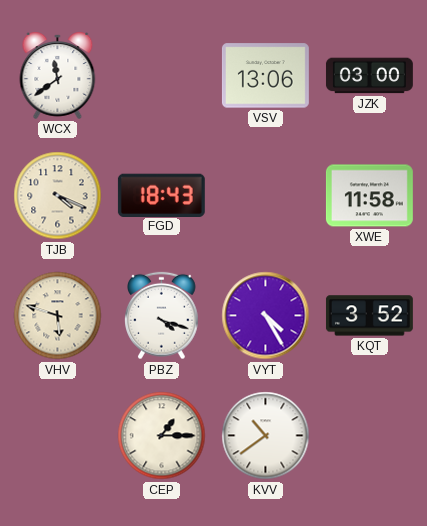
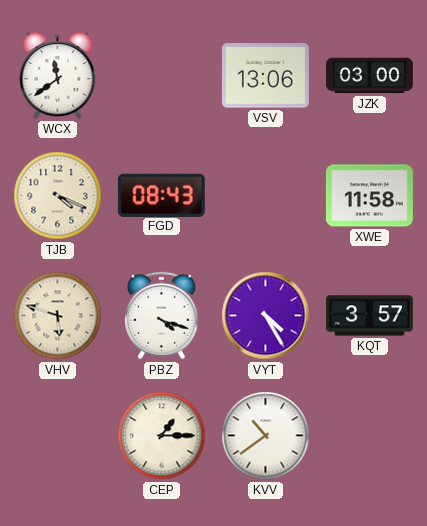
FGD: 18:43 -> 08:43 (161, 195)
KQT: 3:52 -> 3:57 (369, 316)
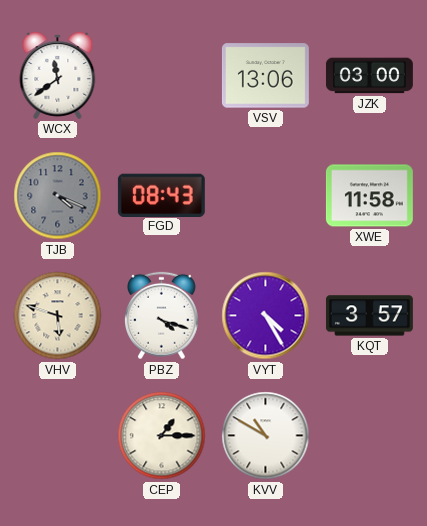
TJB dial: cream -> grey (58, 196)
KVV: 10:39 -> 10:50 (266, 436)
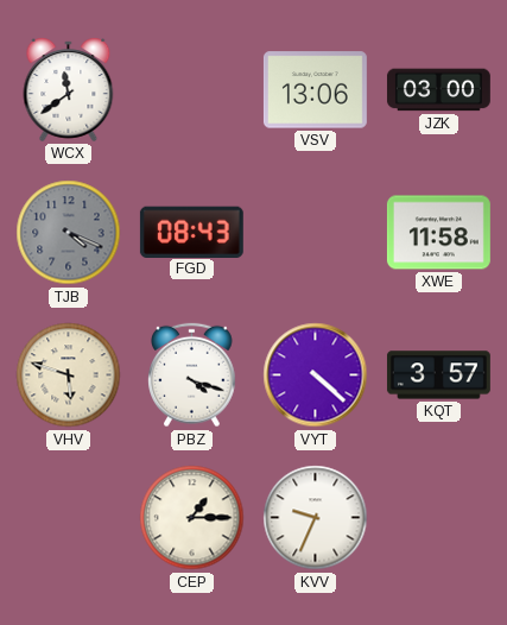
VYT: 4:25 -> 4:22 (316, 375)
KVV: 10:50 -> 9:34 (316, 518)
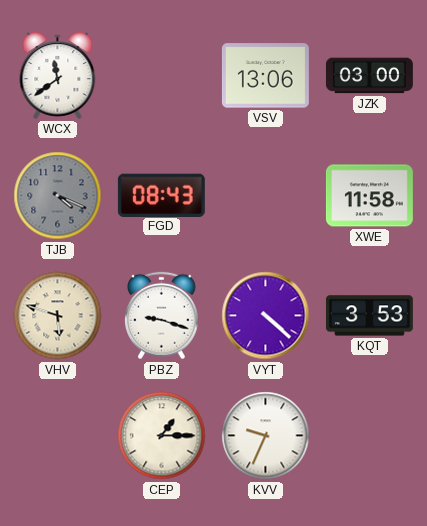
PBZ: 4:18 -> 9:18 (162, 316)
KQT: 3:57 -> 3:53 (369, 316)
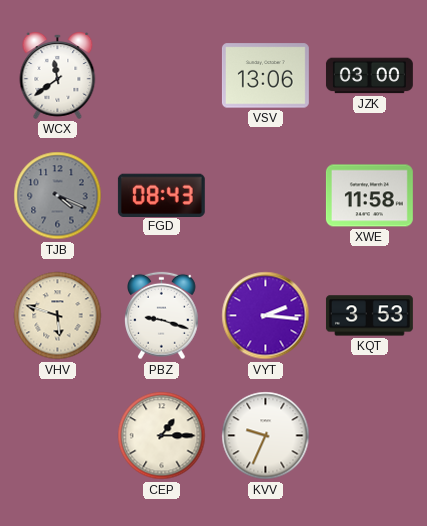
VYT: 4:22 -> 2:16 (266, 316)
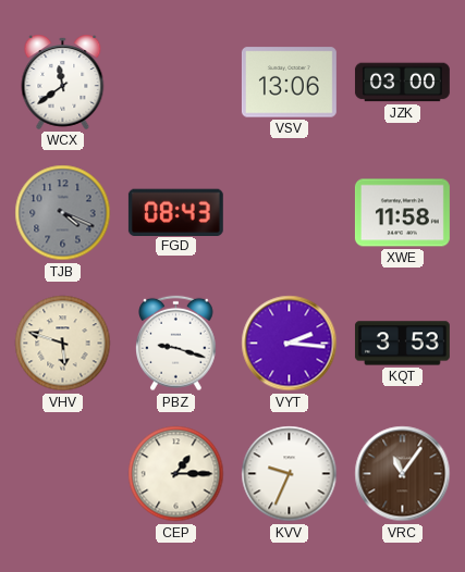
VRC: none -> 11:06 (403, 474)
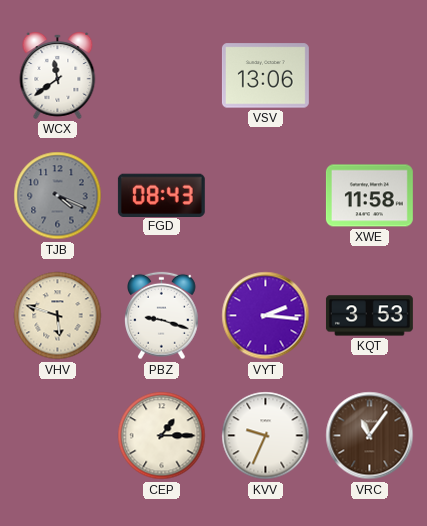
JZK: 03:00 -> none (402, 83)
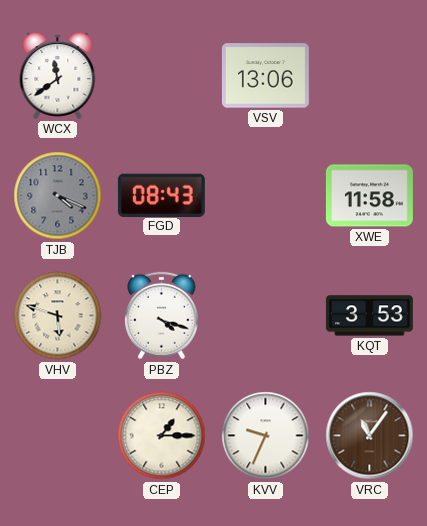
PBZ: 9:18 -> 4:18 (162, 316)
VYT: 2:16 -> none (266, 316)
